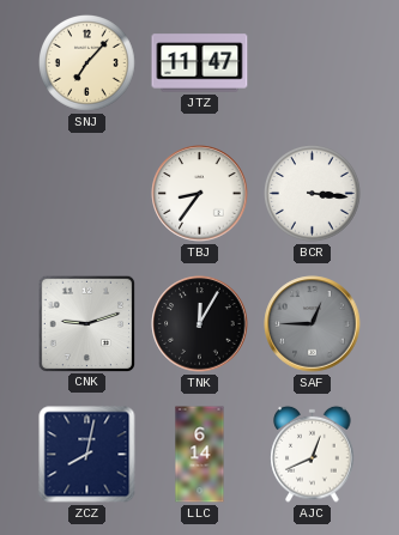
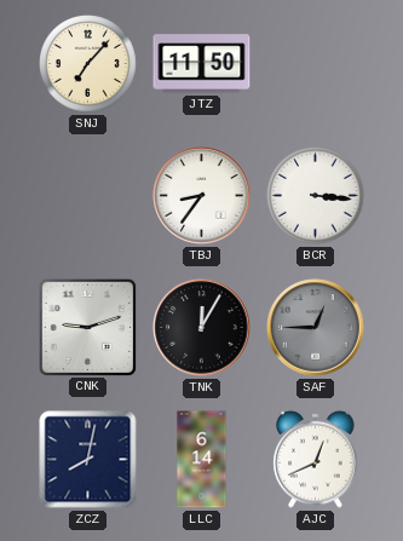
JTZ: 11:47 -> 11:50 (202, 64)
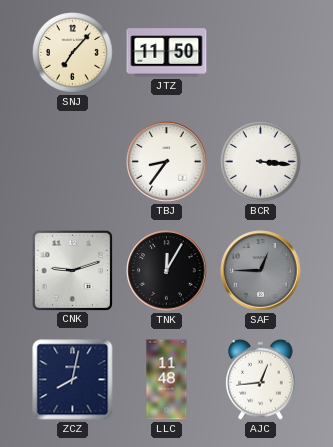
LLC: 6:14 -> 11:48 (167, 380)
AJC: 12:41 -> 12:44 (261, 379)
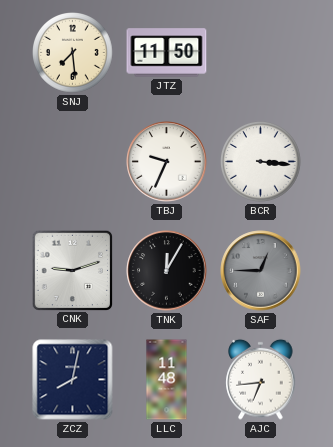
SNJ: 7:07 -> 7:29 (73, 53)
TBJ: 8:36 -> 9:34 (167, 162)
AJC: 12:44 -> 6:44 (261, 379)
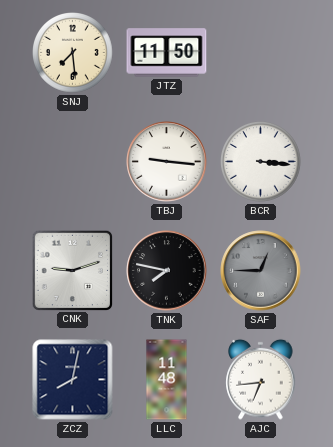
TBJ: 9:34 -> 9:16 (167, 162)
TNK: 12:05 -> 7:47 (167, 271)
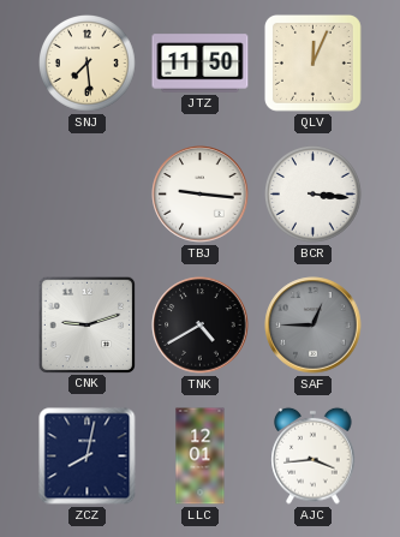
QLV: none -> 12:04 (312, 62)
TNK: 7:47 -> 4:40 (201, 326)
LLC: 11:48 -> 12:01 (201, 457)
AJC: 6:44 -> 3:44 (314, 455)
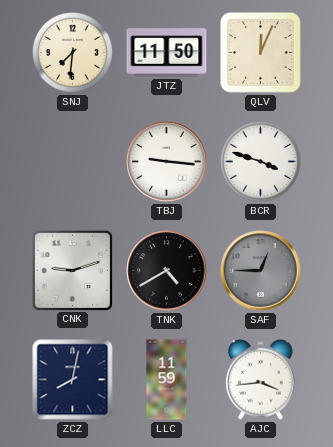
SNJ: 7:29 -> 7:31 (73, 53)
BCR: 3:16 -> 3:48 (261, 162)
LLC: 12:01 -> 11:59 (167, 380)
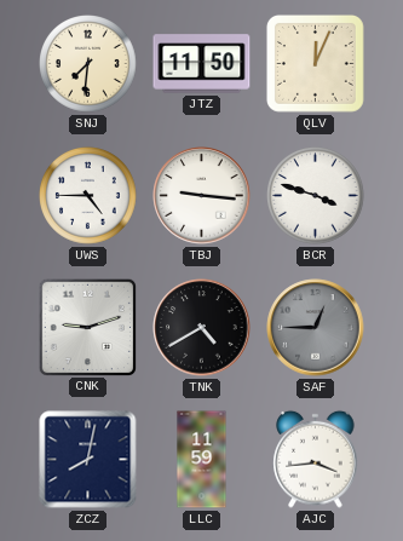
UWS: none -> 4:45 (88, 196)
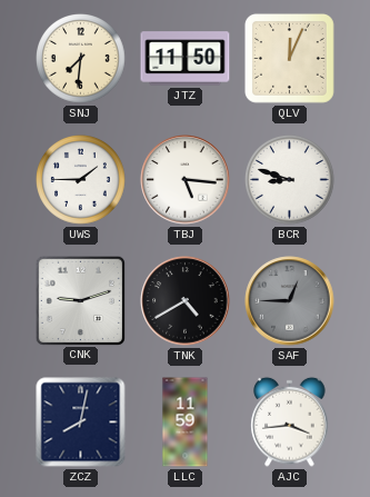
UWS: 4:45 -> 1:45 (81, 180)
TBJ: 9:16 -> 5:16 (186, 180)
BCR: 3:48 -> 8:48 (290, 180)
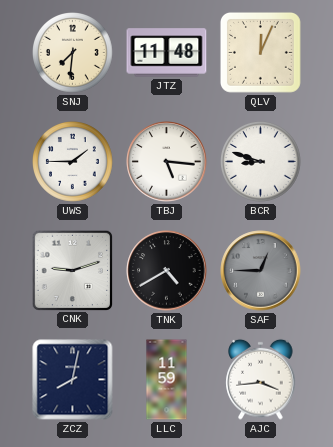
JTZ: 11:50 -> 11:48 (167, 53)
